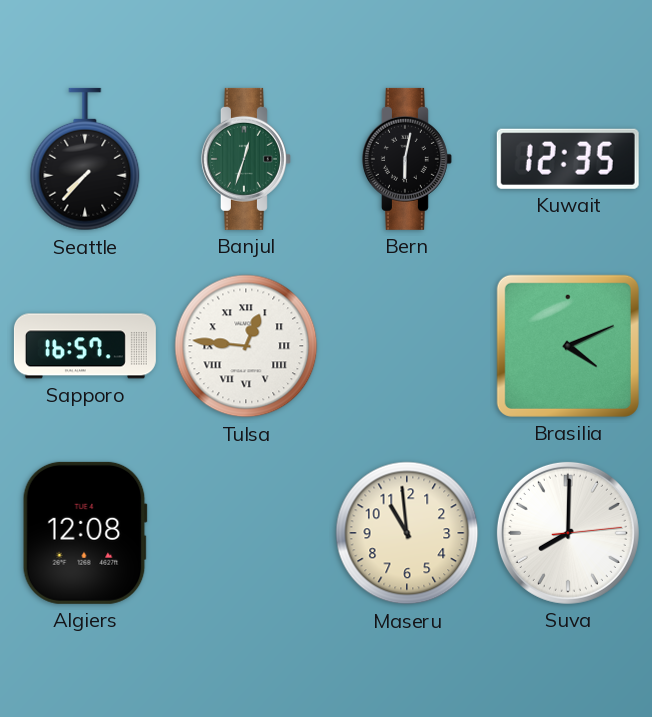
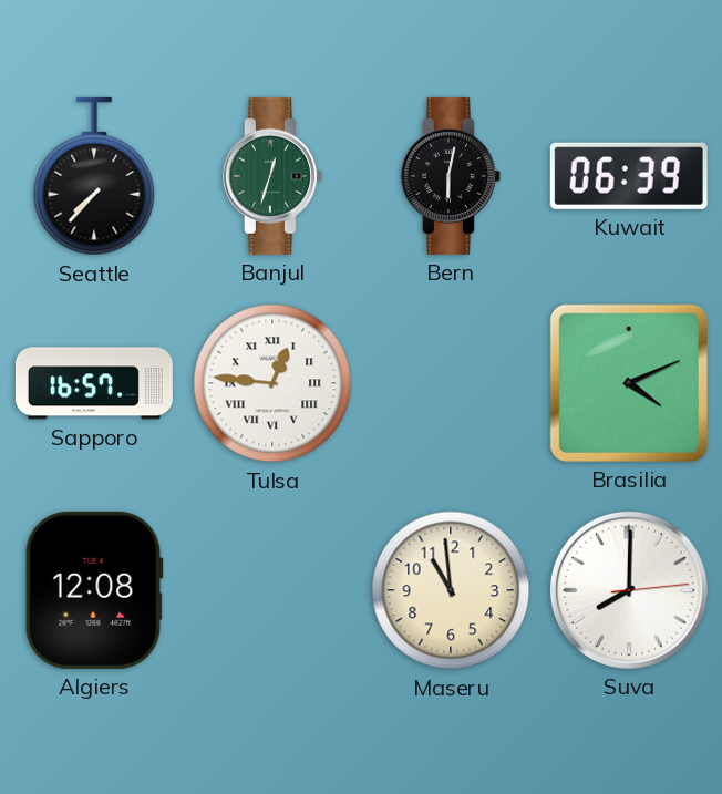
Kuwait: 12:35 -> 06:39 (629, 176)
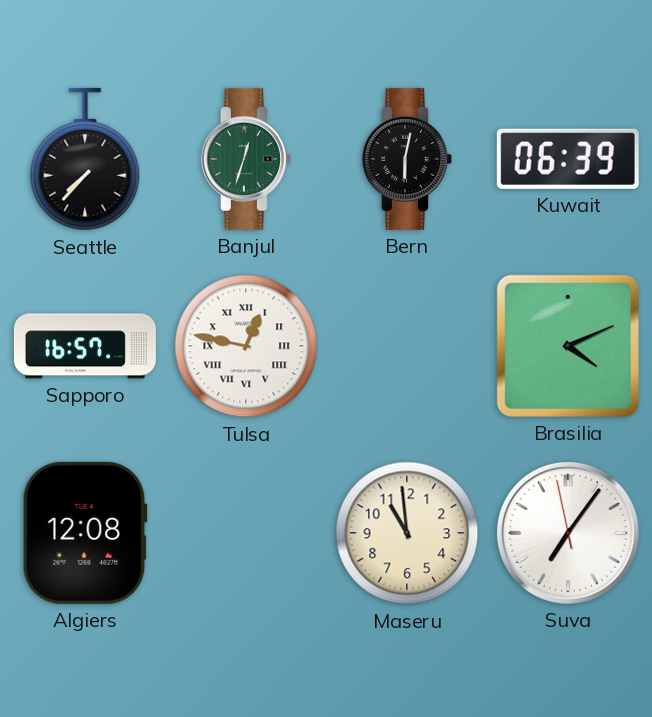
Tulsa: 12:46 -> 12:47 (246, 346)
Suva: 8:00 -> 7:05 (568, 533)
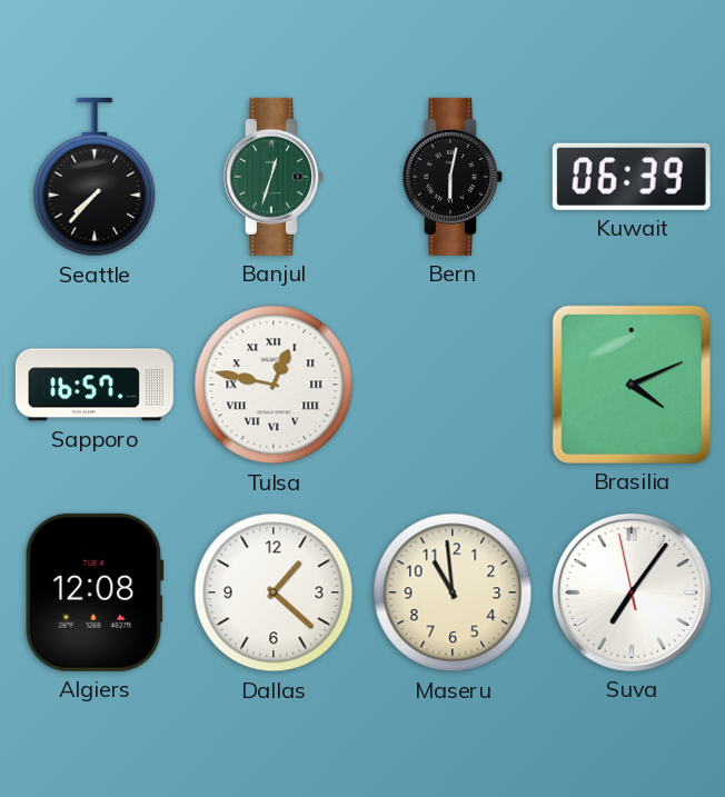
Dallas: none -> 1:22 (274, 592)
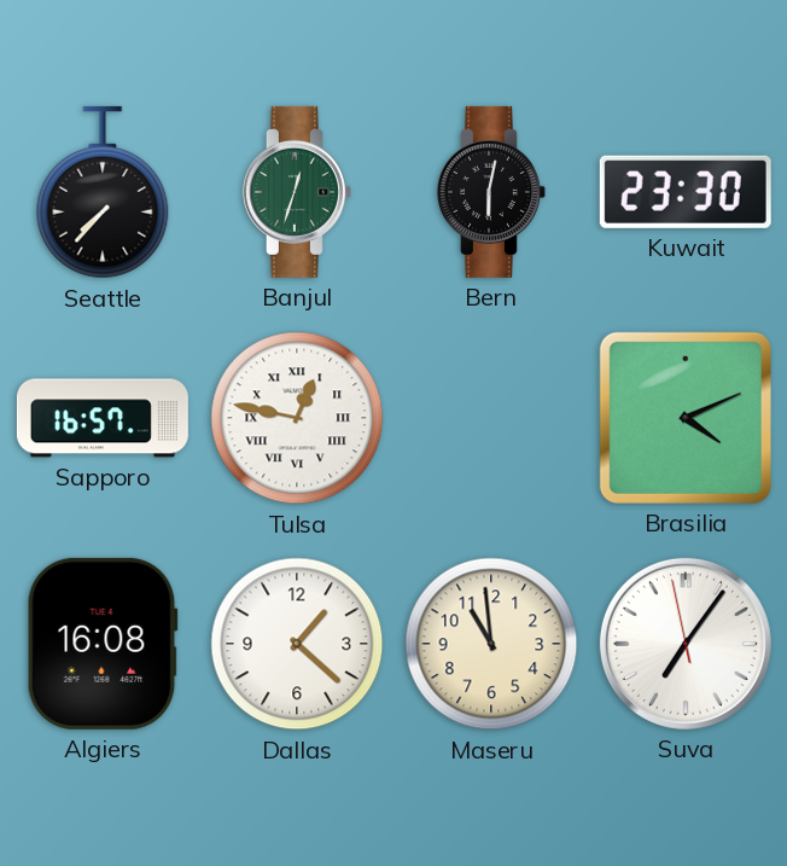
Kuwait: 06:39 -> 23:30 (686, 192)
Algiers: 12:08 -> 16:08 (103, 644)
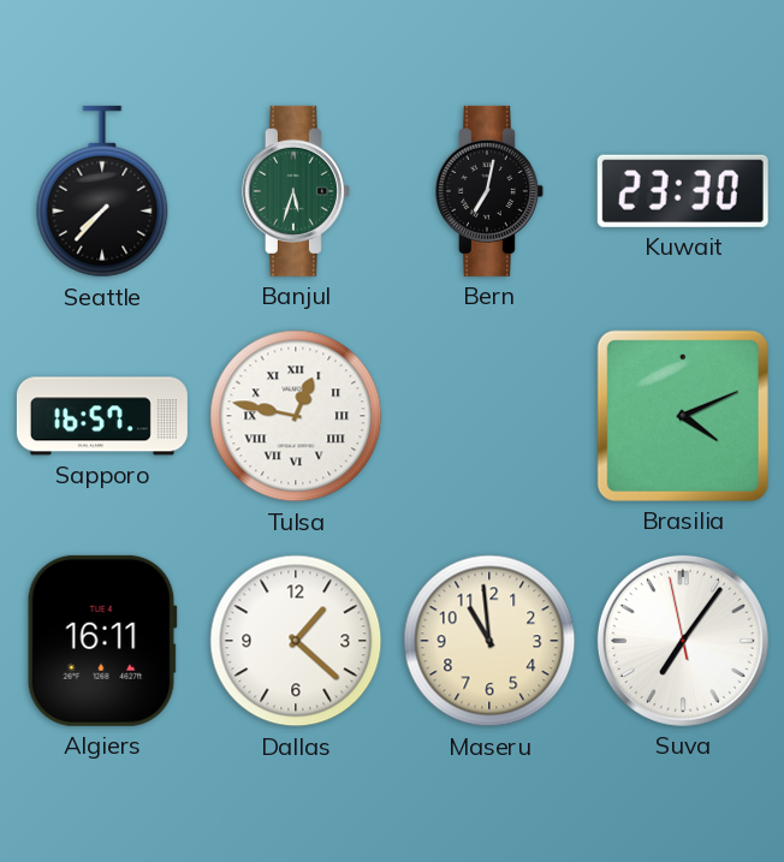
Banjul: 12:33 -> 5:33 (296, 191)
Bern: 6:02 -> 7:02 (489, 191)
Algiers: 16:08 -> 16:11 (102, 641)
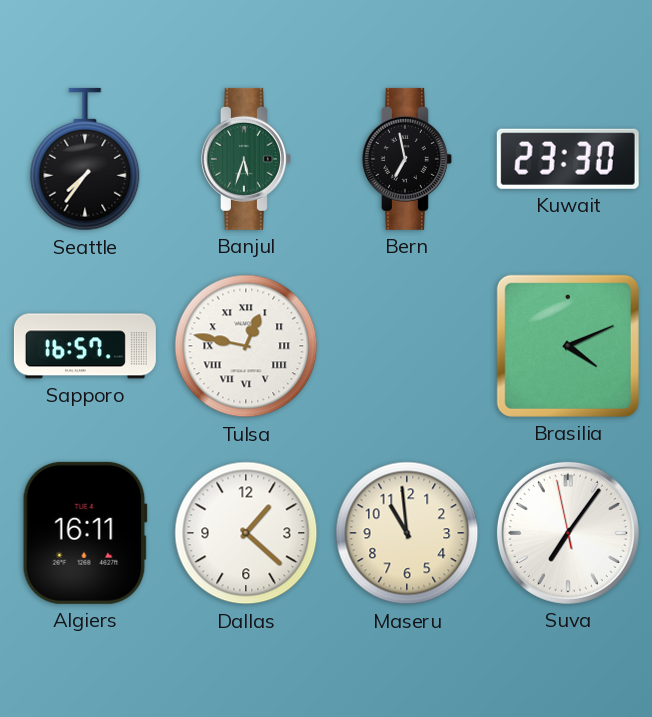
Seattle: 7:37 -> 7:36 (85, 159)
Bern: 7:02 -> 6:58 (407, 159)
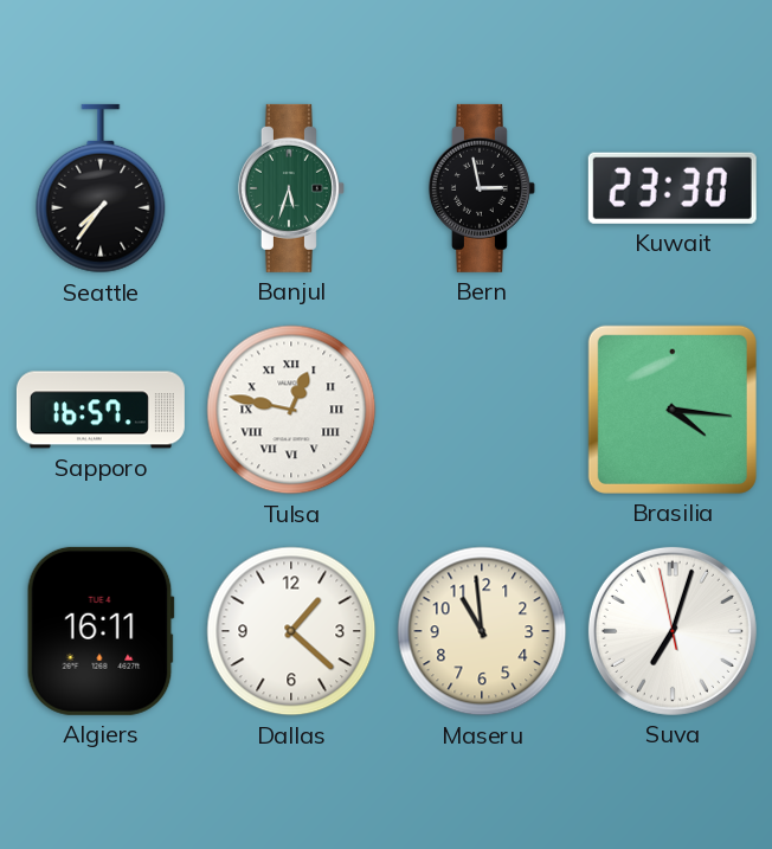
Bern: 6:58 -> 2:58 (482, 188)
Brasilia: 4:11 -> 4:16 (673, 410)
Suva: 7:05 -> 7:02 (673, 631)
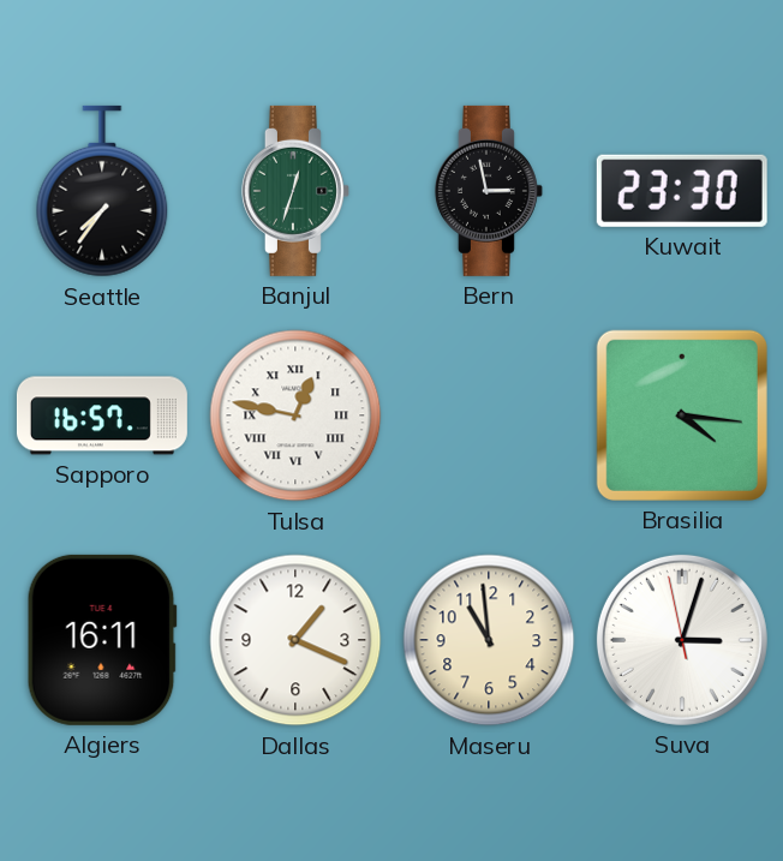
Banjul: 5:33 -> 12:33 (295, 191)
Dallas: 1:22 -> 1:19 (295, 640)
Suva: 7:02 -> 3:02 (682, 640)
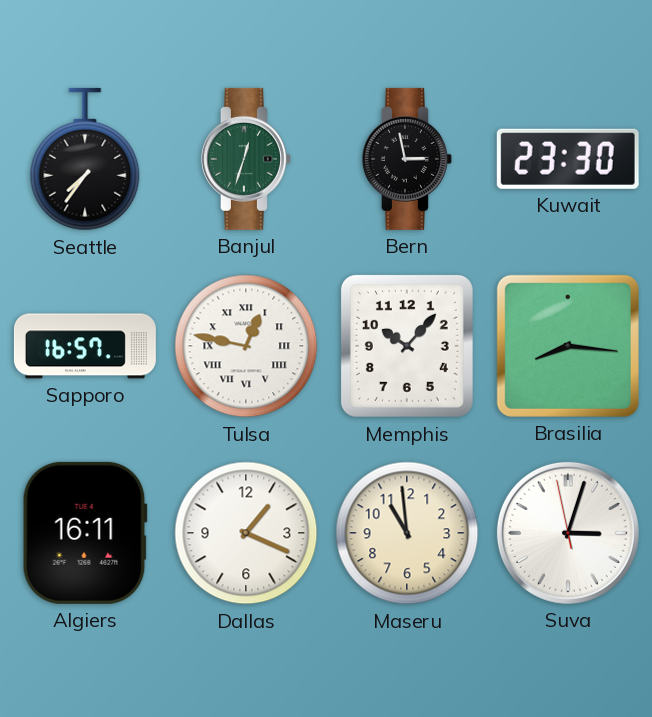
Memphis: none -> 10:07 (407, 346)
Brasilia: 4:16 -> 8:16 (568, 346)
